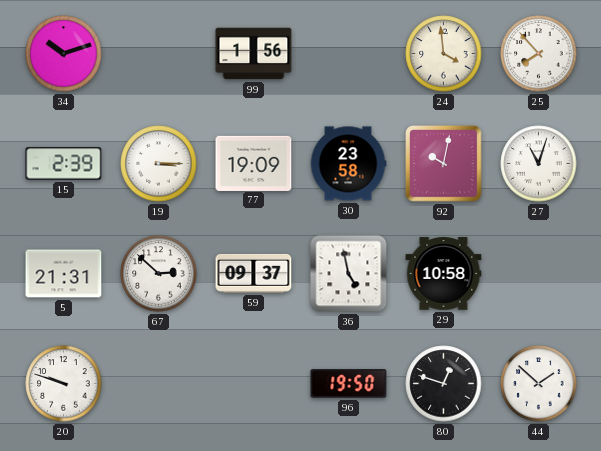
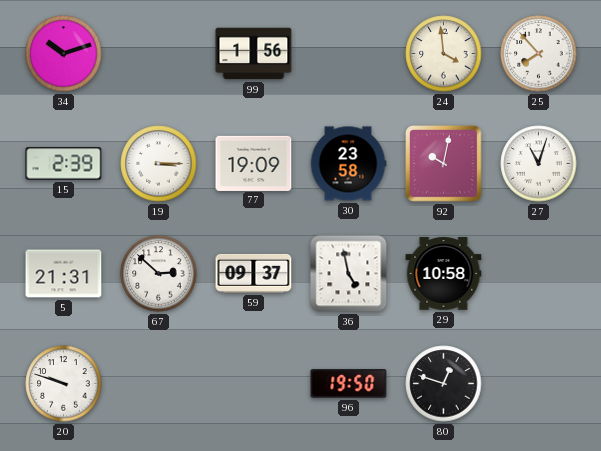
44: 1:52 -> none (539, 384)
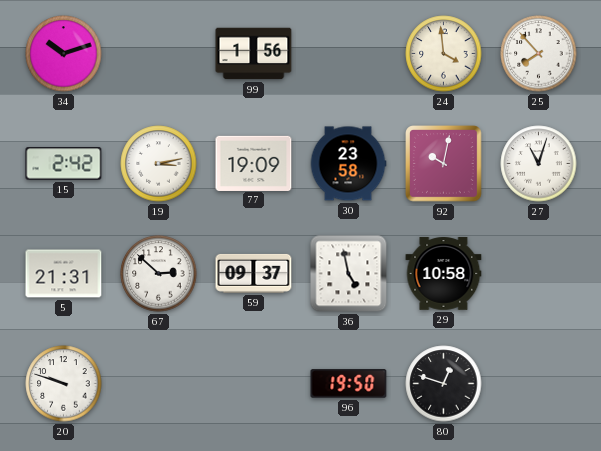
15: 2:39 -> 2:42 (64, 164)
19: 3:15 -> 3:13 (159, 164)
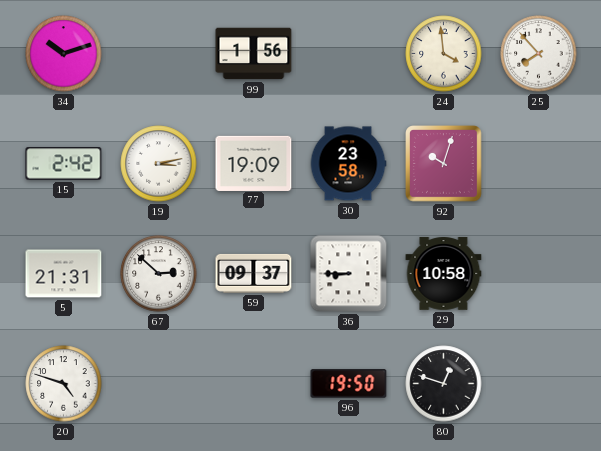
92: 10:02 -> 10:03 (444, 164)
27: 11:03 -> none (539, 164)
36: 4:58 -> 8:45 (349, 274)
20: 9:48 -> 4:48 (64, 384)
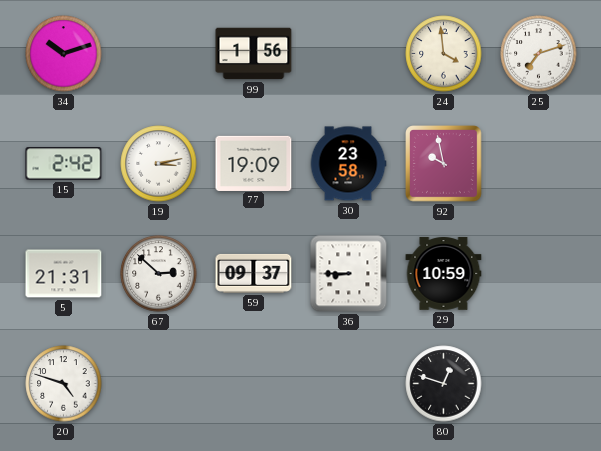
25: 7:53 -> 7:12 (539, 54)
92: 10:03 -> 9:58 (444, 164)
29: 10:58 -> 10:59 (444, 274)
96: 19:50 -> none (349, 384)
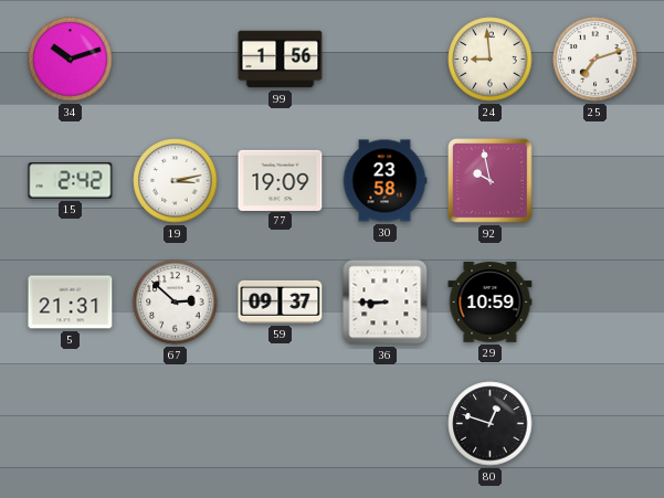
24: 3:59 -> 8:59 (491, 60)
20: 4:48 -> none (64, 384)
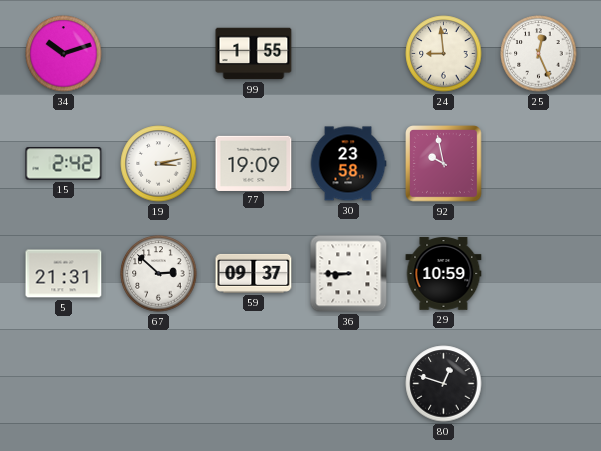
99: 1:56 -> 1:55 (254, 54)
25: 7:12 -> 12:26 (539, 54)
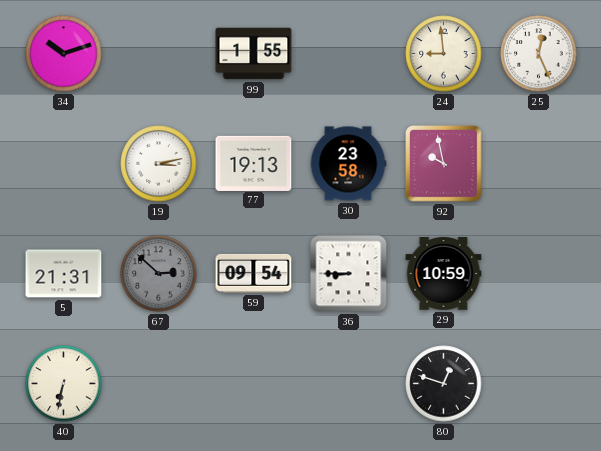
15: 2:42 -> none (64, 164)
77: 19:09 -> 19:13 (254, 163)
67 dial: white -> grey (159, 274)
59: 09:37 -> 09:54 (254, 273)
40: none -> 6:32 (64, 384)
